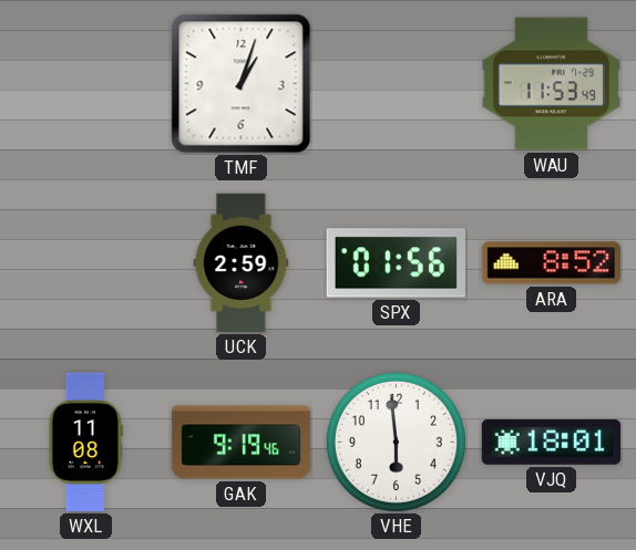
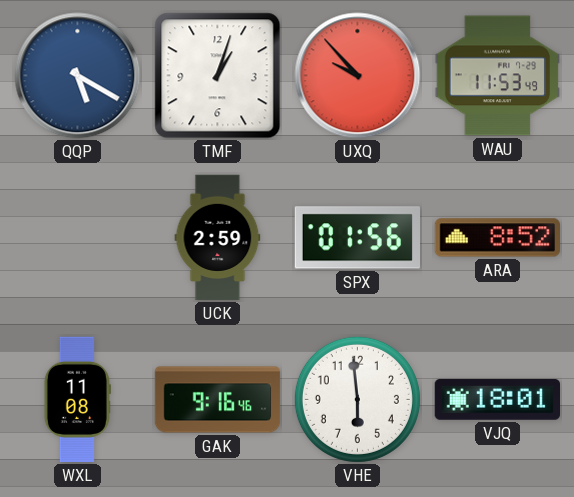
QQP: none -> 5:20 (78, 76)
UXQ: none -> 9:53 (358, 76)
GAK: 9:19 -> 9:16 (218, 400)
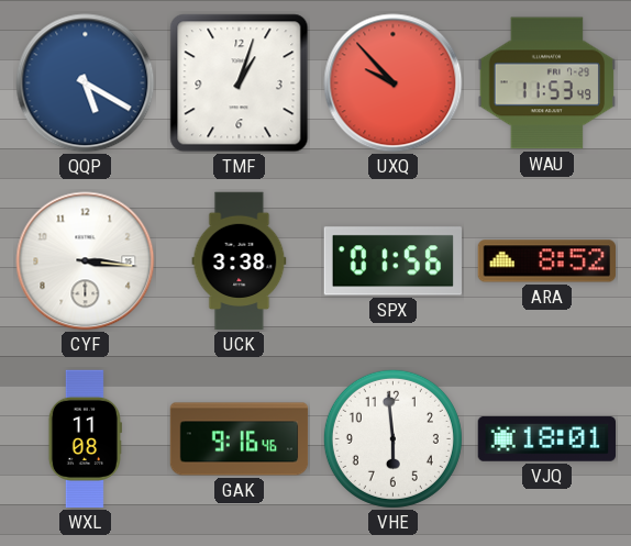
CYF: none -> 3:16 (86, 261)
UCK: 2:59 -> 3:38 (240, 261)
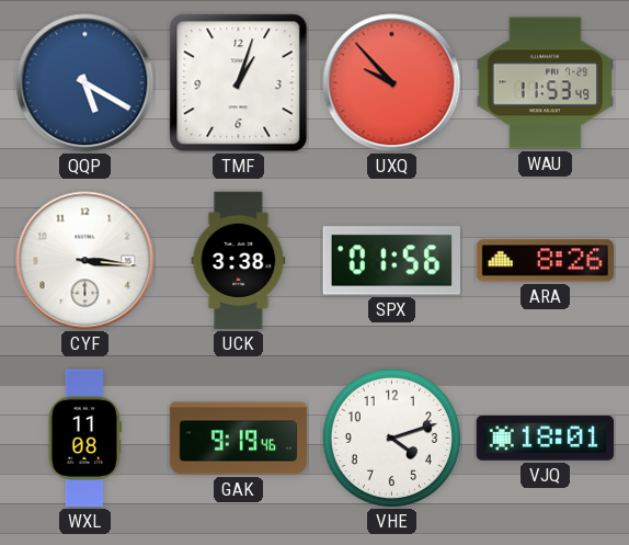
ARA: 8:52 -> 8:26 (545, 261)
GAK: 9:16 -> 9:19 (239, 439)
VHE: 5:59 -> 4:12 (391, 438)
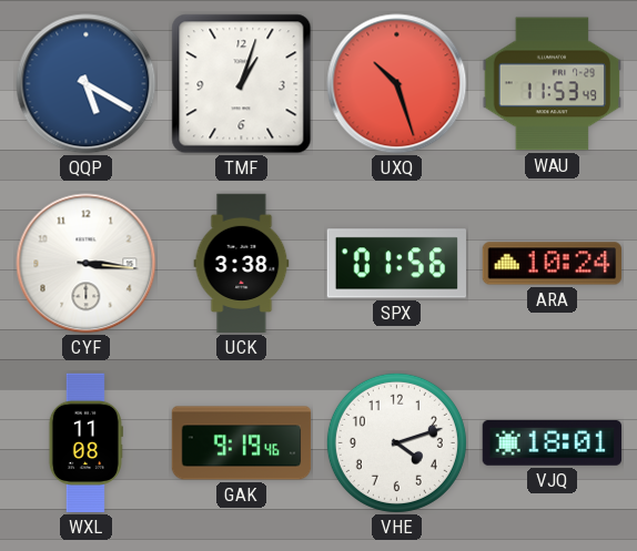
UXQ: 9:53 -> 10:27 (397, 84)
ARA: 8:26 -> 10:24 (552, 264)
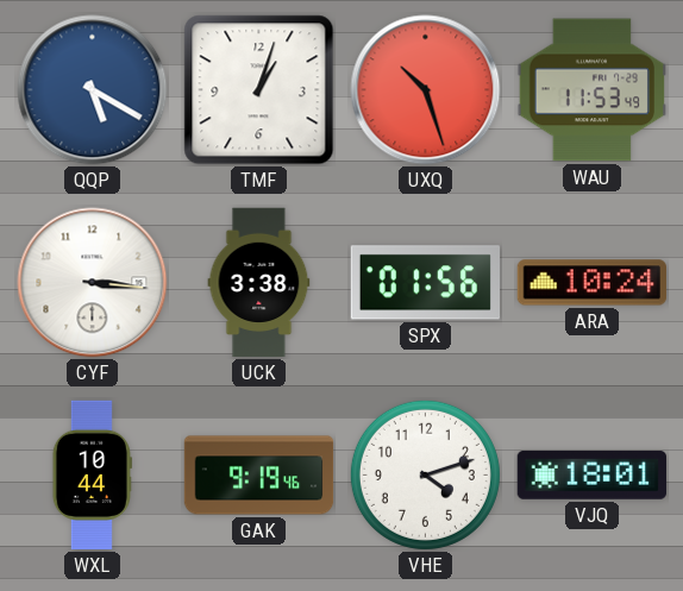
WXL: 11:08 -> 10:44 (92, 476)
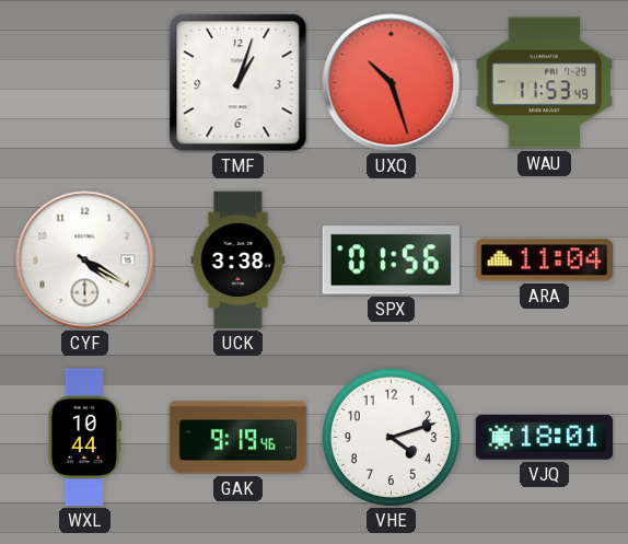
QQP: 5:20 -> none (93, 90)
CYF: 3:16 -> 4:20 (85, 261)
ARA: 10:24 -> 11:04 (544, 261)
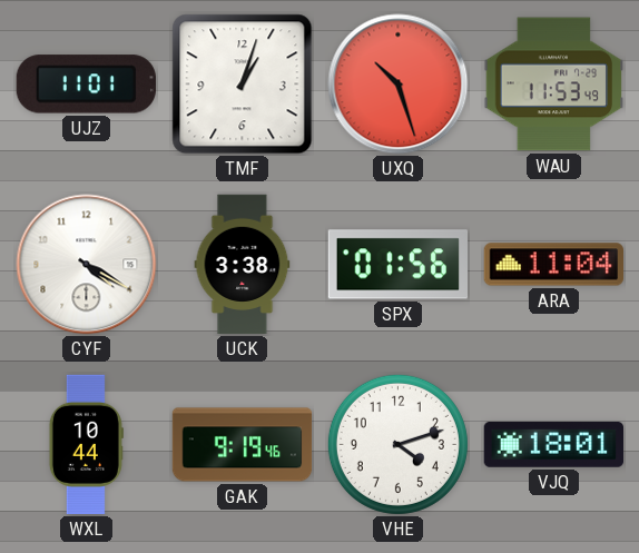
UJZ: none -> 11:01 (86, 85)
